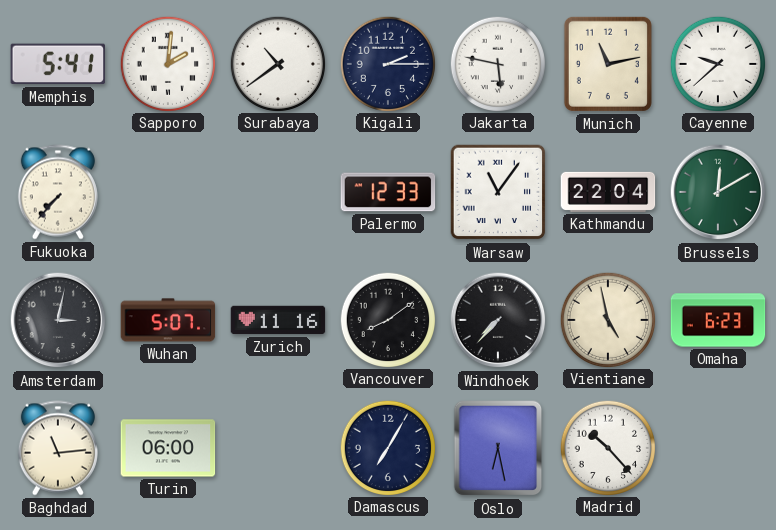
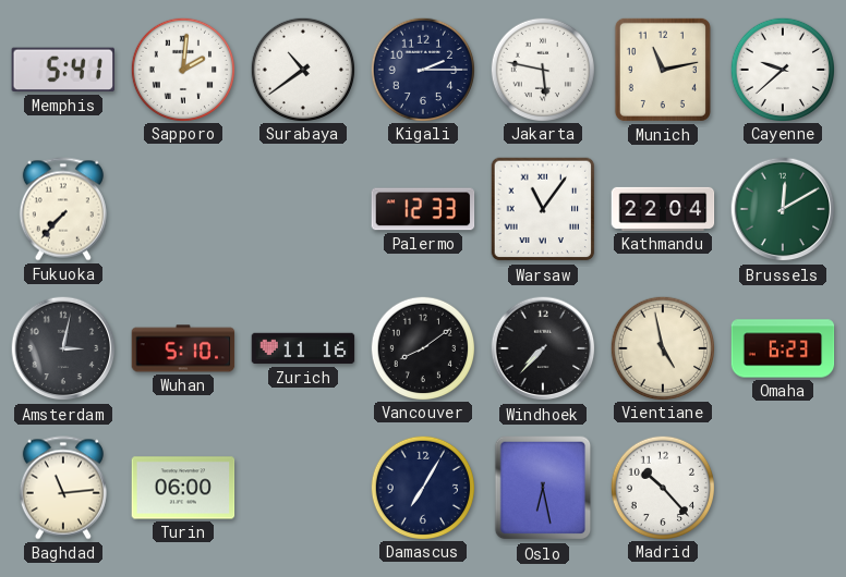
Wuhan: 5:07 -> 5:10 (183, 348)
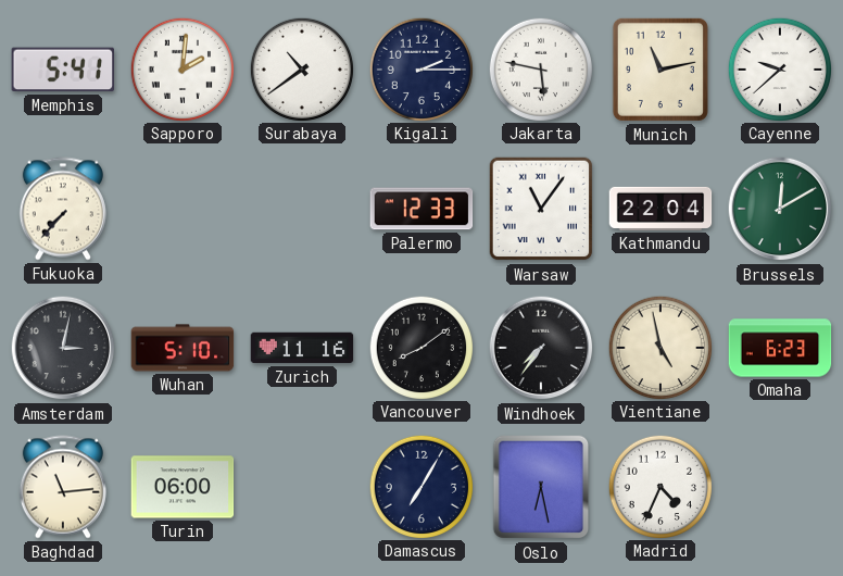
Windhoek: 7:37 -> 7:36 (541, 348)
Madrid: 10:23 -> 4:34 (659, 486)
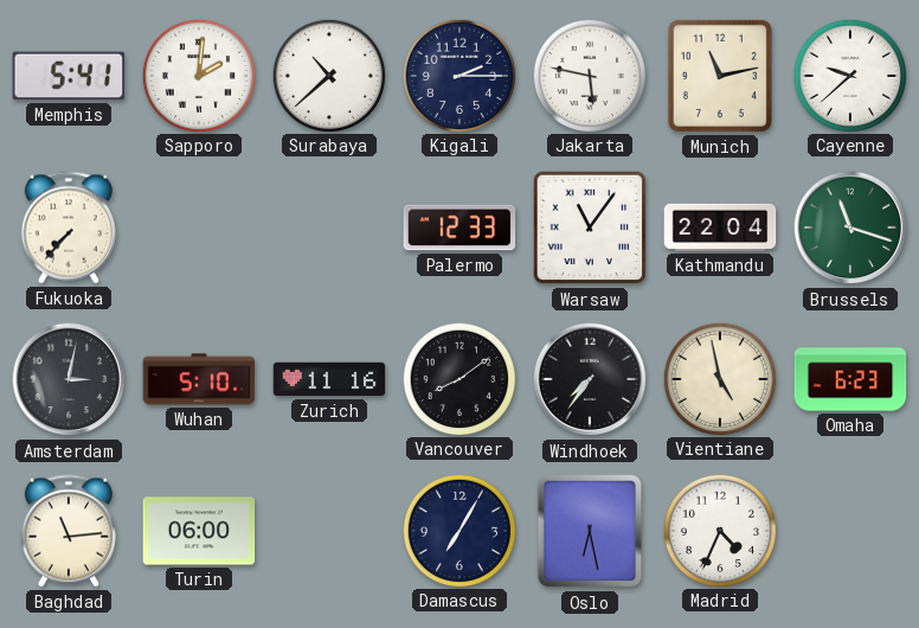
Surabaya: 10:39 -> 10:38 (328, 75)
Brussels: 12:10 -> 11:18 (850, 228)
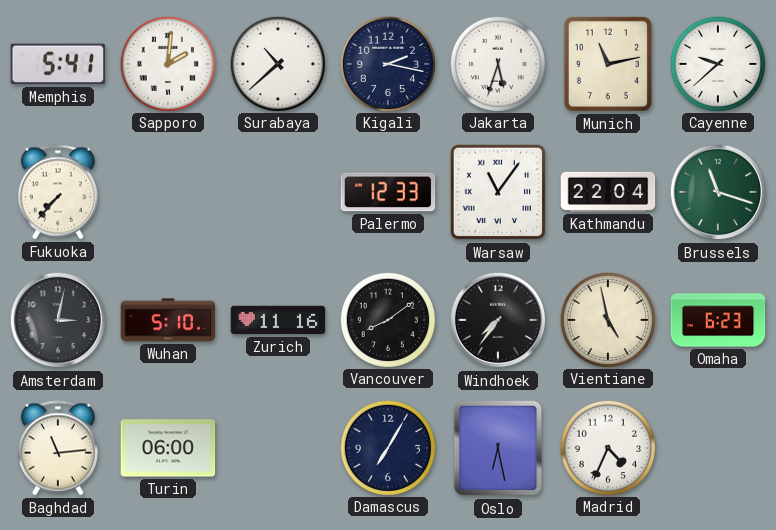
Kigali: 2:15 -> 2:17 (387, 63)
Jakarta: 5:47 -> 5:33 (497, 63)
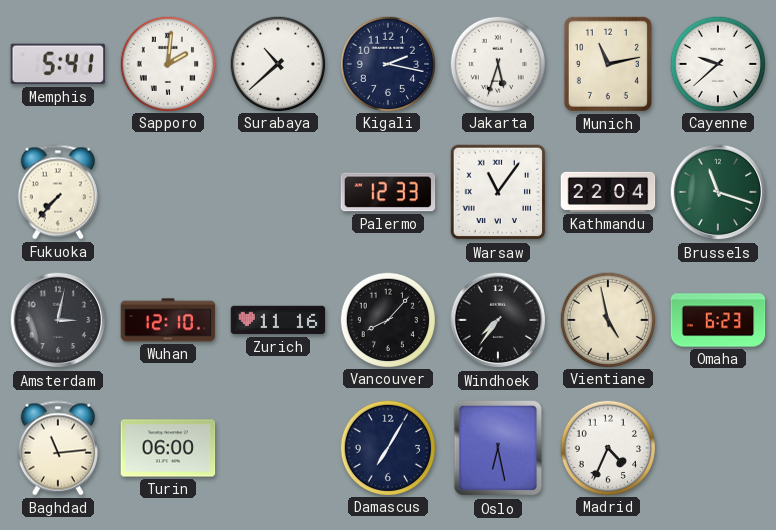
Wuhan: 5:10 -> 12:10 (168, 320)
Vancouver: 8:09 -> 8:07 (387, 319)
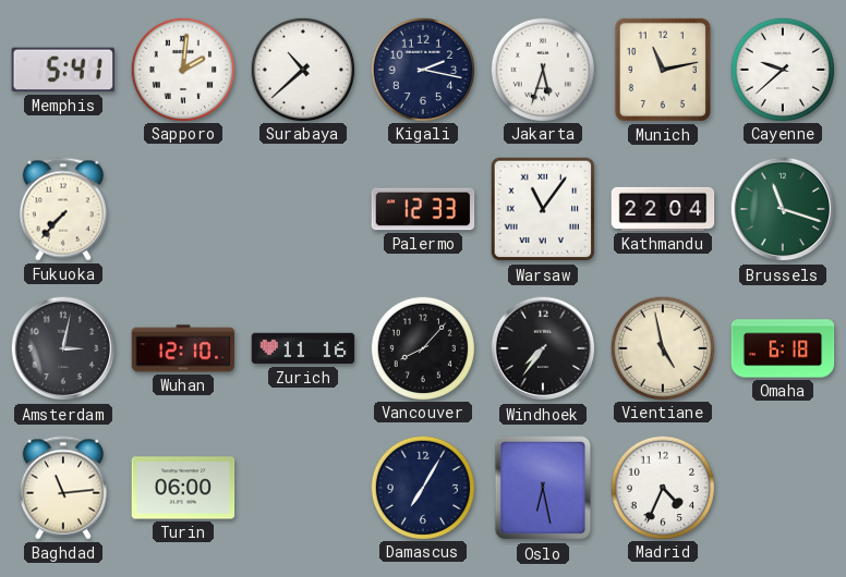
Omaha: 6:23 -> 6:18 (783, 348)
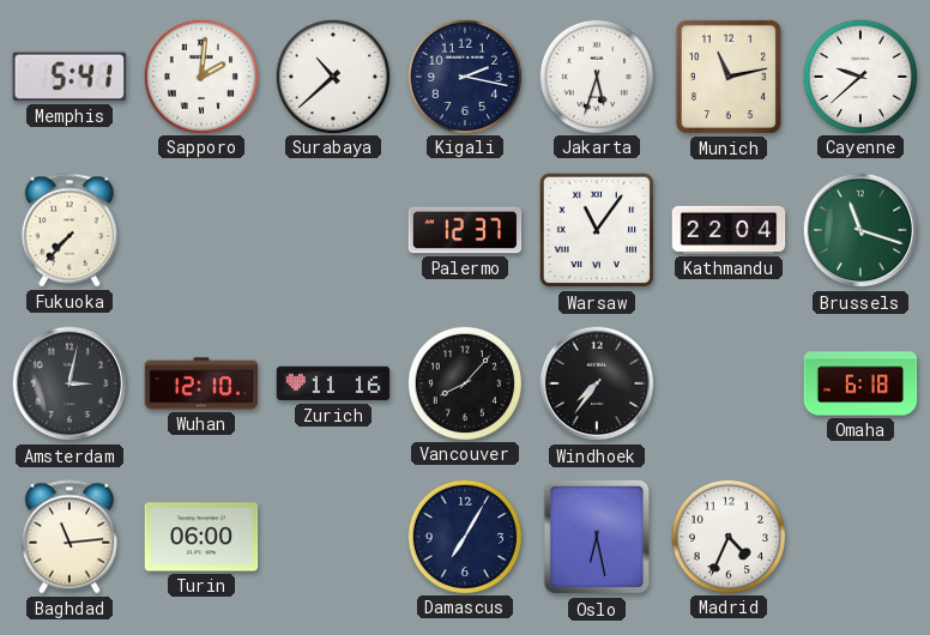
Palermo: 12:33 -> 12:37 (465, 230)
Vientiane: 4:58 -> none (662, 347)
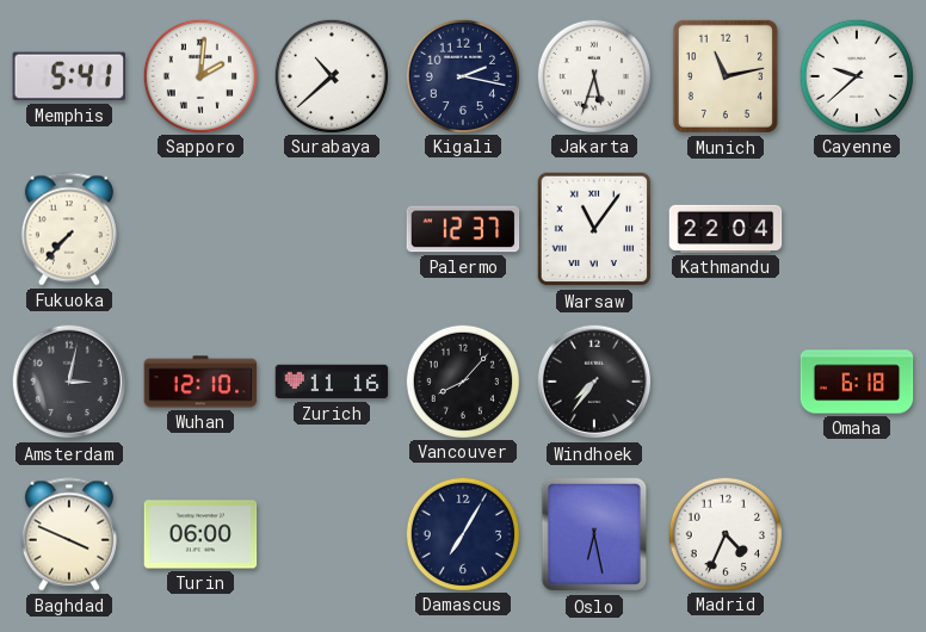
Brussels: 11:18 -> none (860, 230)
Baghdad: 11:14 -> 3:49 (69, 534)
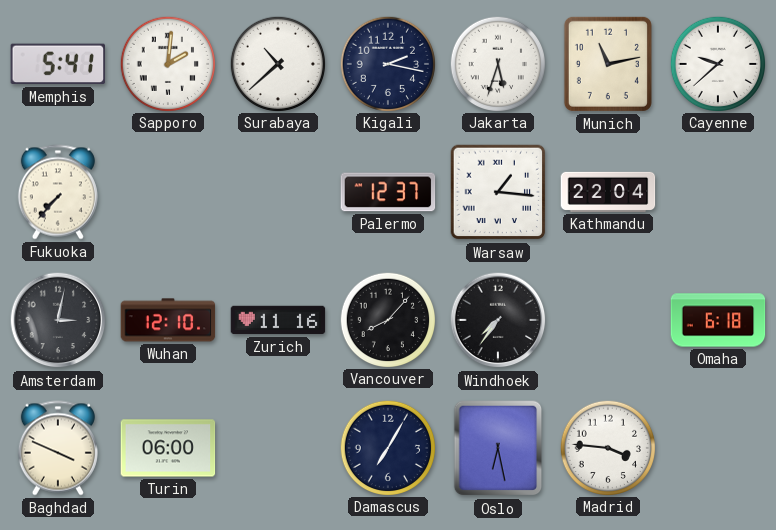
Warsaw: 11:06 -> 1:16 (498, 192)
Madrid: 4:34 -> 3:46 (607, 447)
